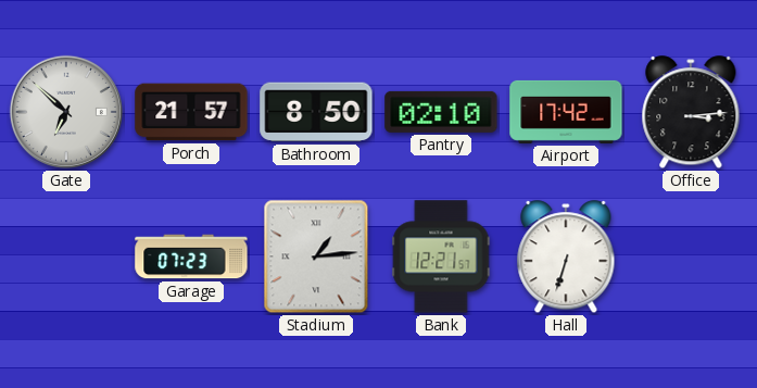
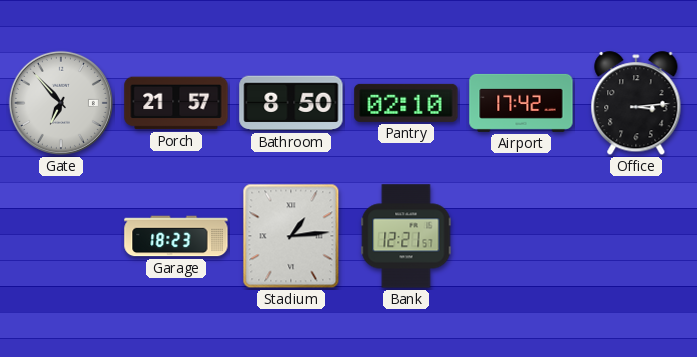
Gate: 6:52 -> 6:53 (61, 103)
Garage: 07:23 -> 18:23 (176, 236)
Hall: 6:33 -> none (566, 258)
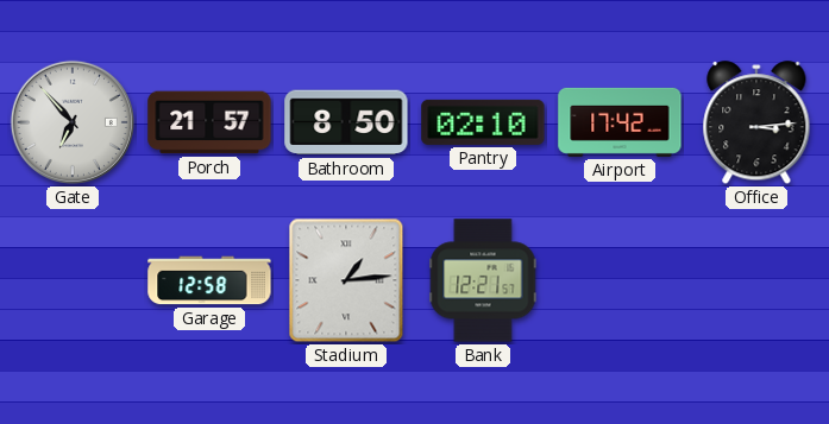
Garage: 18:23 -> 12:58 (209, 280)
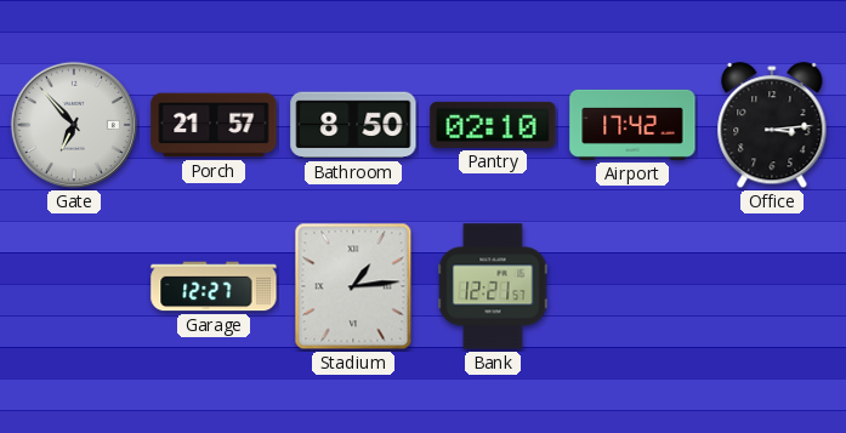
Garage: 12:58 -> 12:27 (214, 286)
